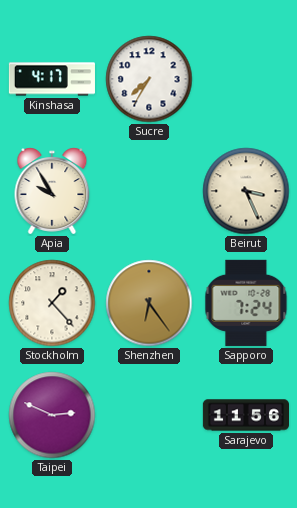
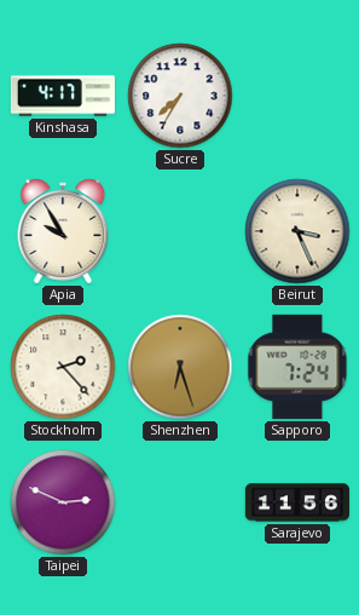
Stockholm: 1:23 -> 2:23 (63, 367)
Shenzhen: 6:24 -> 6:27 (180, 367)
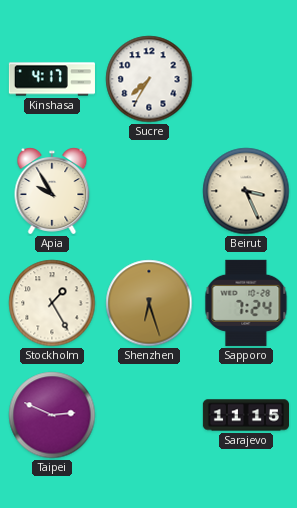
Stockholm: 2:23 -> 1:25 (52, 303)
Sarajevo: 11:56 -> 11:15 (245, 415)
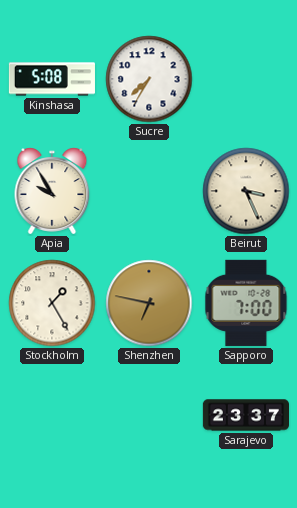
Kinshasa: 4:17 -> 5:08 (51, 79)
Shenzhen: 6:27 -> 6:47 (149, 303)
Sapporo: 7:24 -> 7:00 (246, 303)
Taipei: 2:49 -> none (52, 415)
Sarajevo: 11:15 -> 23:37 (245, 415)
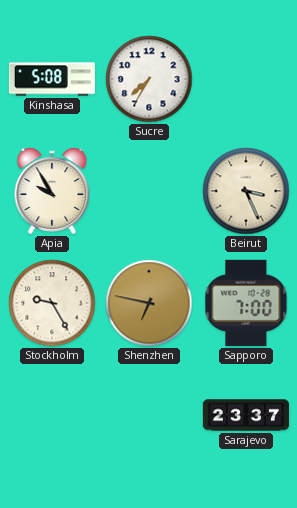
Stockholm: 1:25 -> 9:25 (52, 303)
